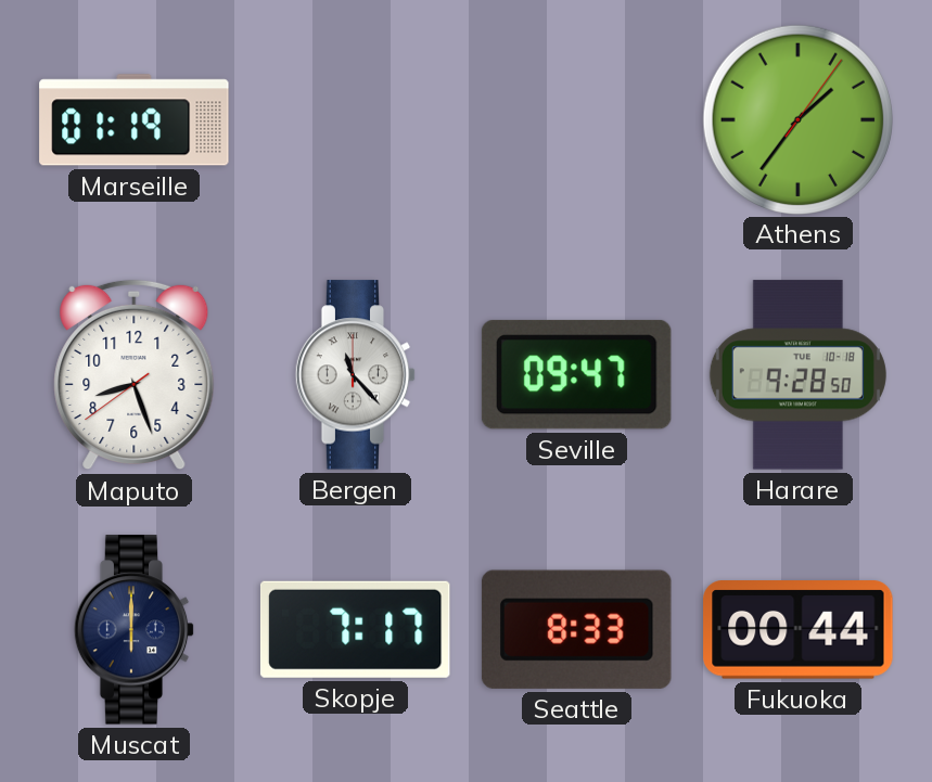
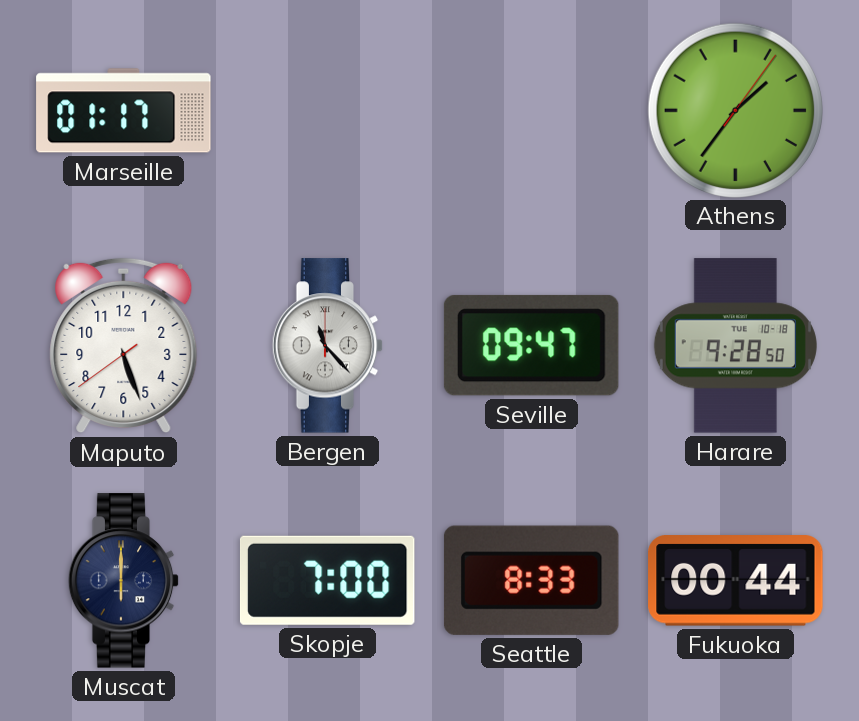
Marseille: 01:19 -> 01:17 (124, 111)
Maputo: 8:26 -> 5:26 (124, 346)
Skopje: 7:17 -> 7:00 (327, 580)
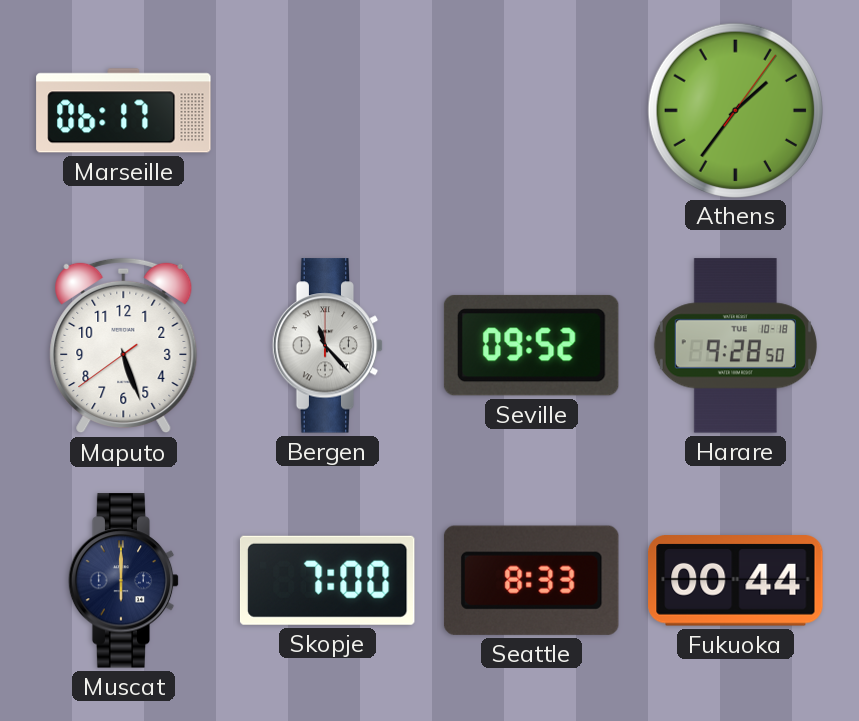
Marseille: 01:17 -> 06:17 (124, 111)
Seville: 09:47 -> 09:52 (531, 345)
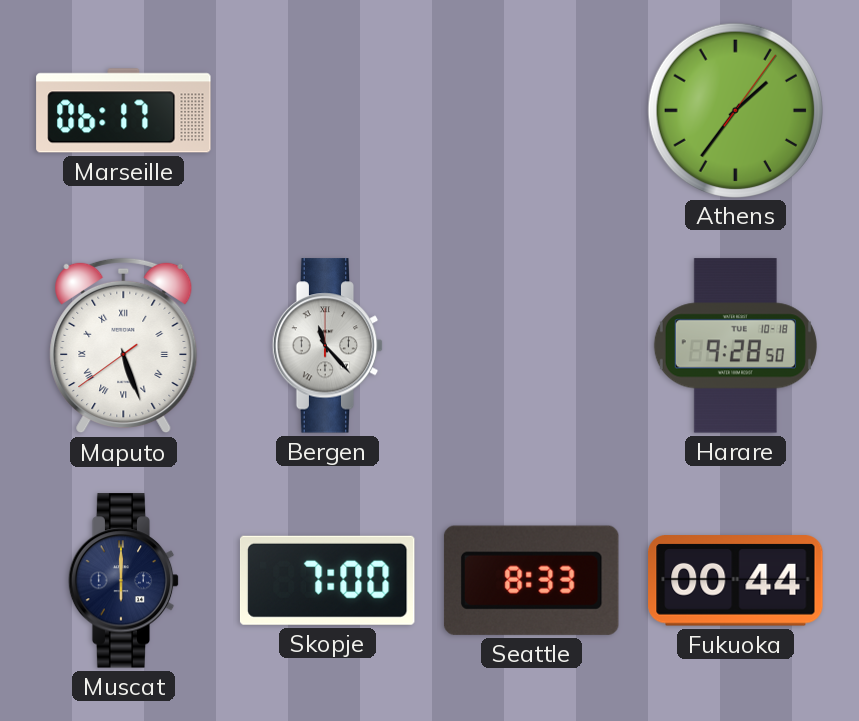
Maputo numerals: Arabic -> Roman (124, 346)
Seville: 09:52 -> none (531, 345)
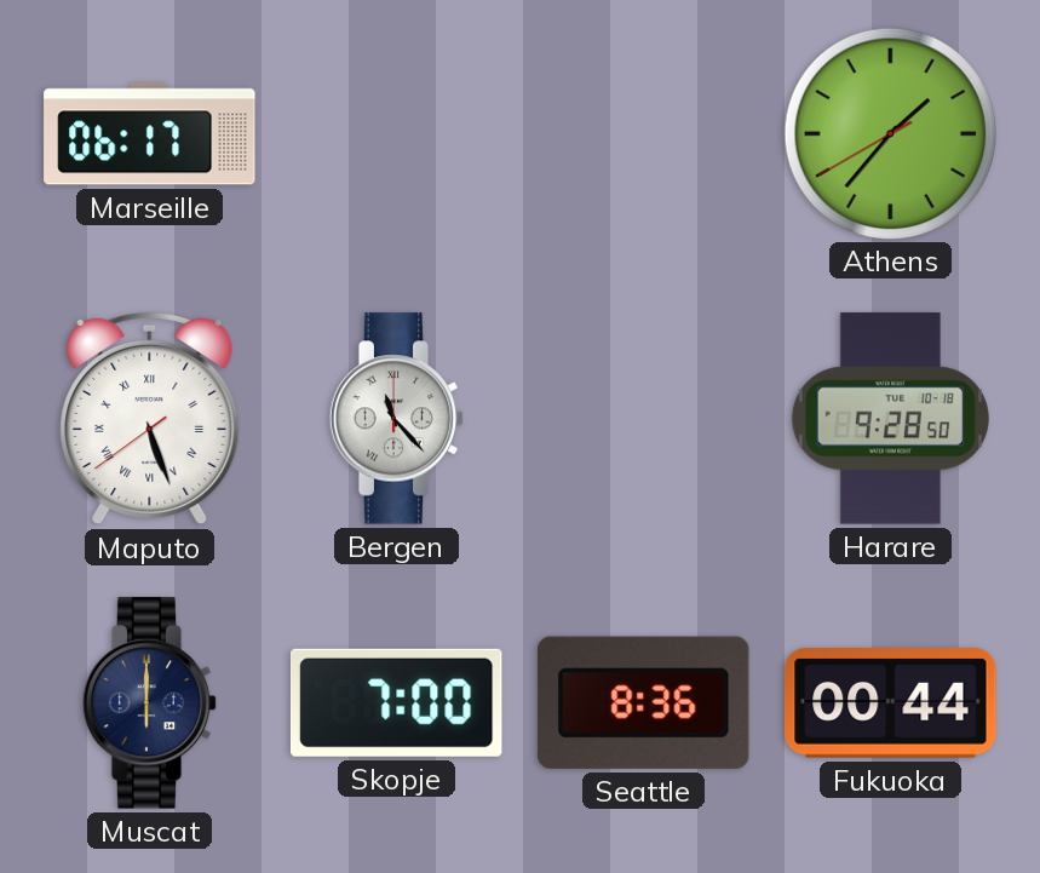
Athens: 1:36:06 -> 1:36:40 (890, 133)
Seattle: 8:33 -> 8:36 (643, 702)
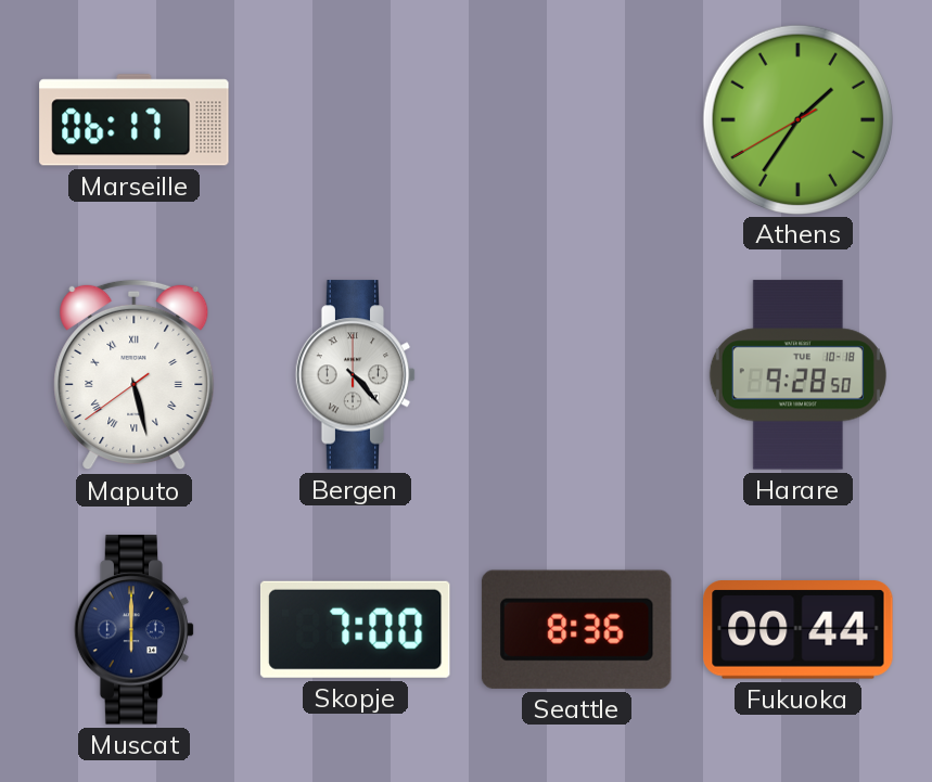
Athens: 1:36 -> 1:35 (797, 119)
Maputo: 5:26 -> 5:27 (135, 375)
Bergen: 11:23 -> 4:23 (356, 375)
